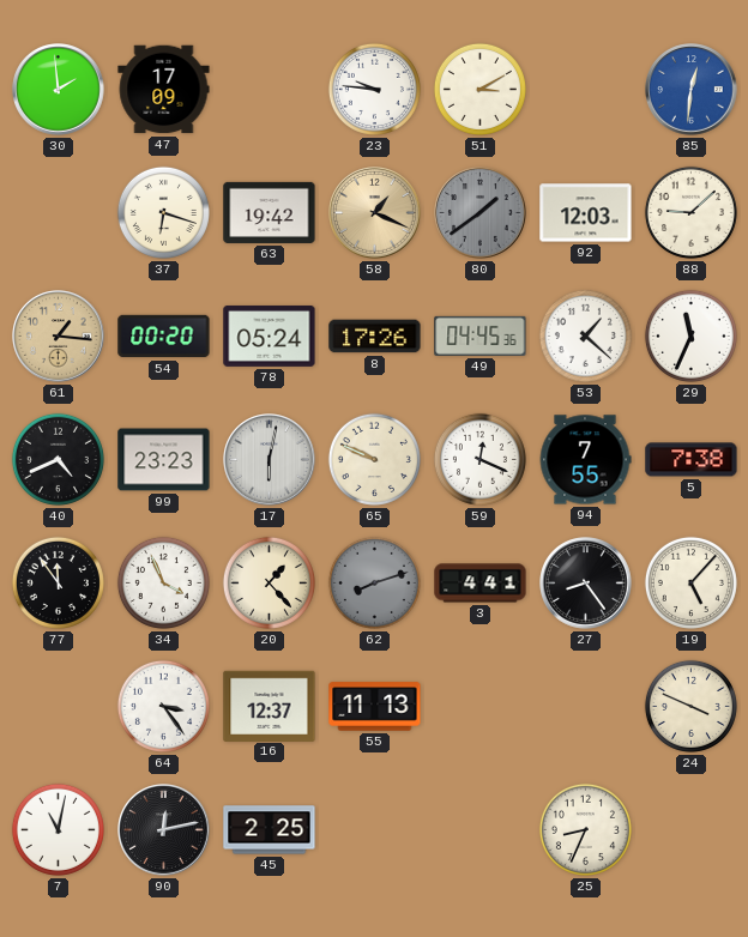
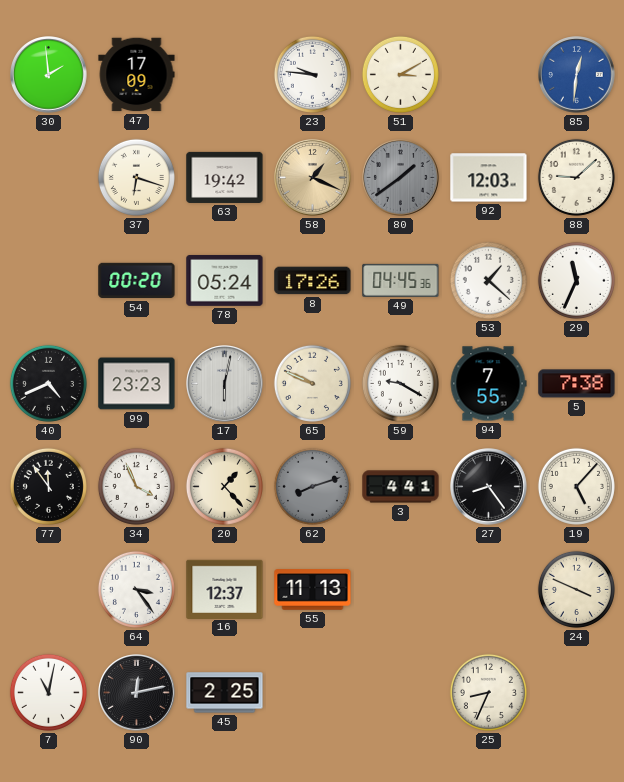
61: 1:16 -> none (59, 337)
59: 12:19 -> 9:20 (400, 383)
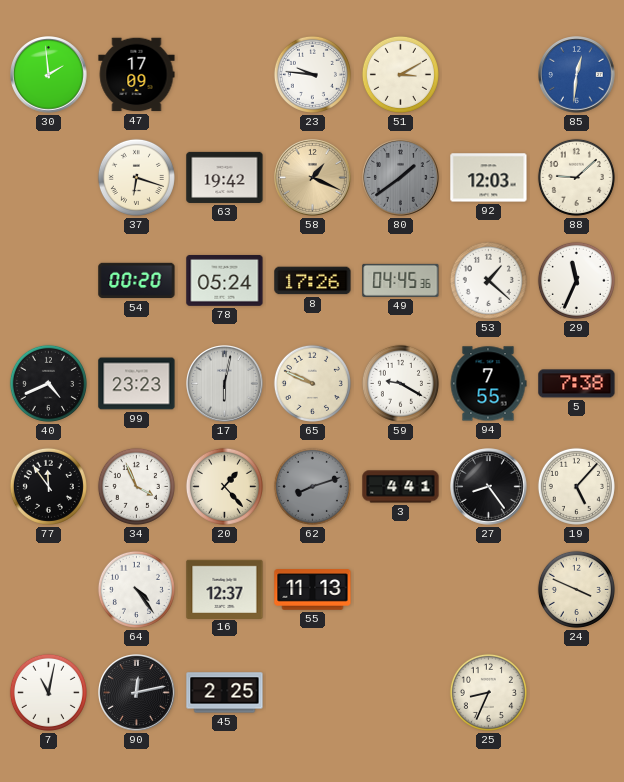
64: 3:24 -> 4:24 (136, 589)
